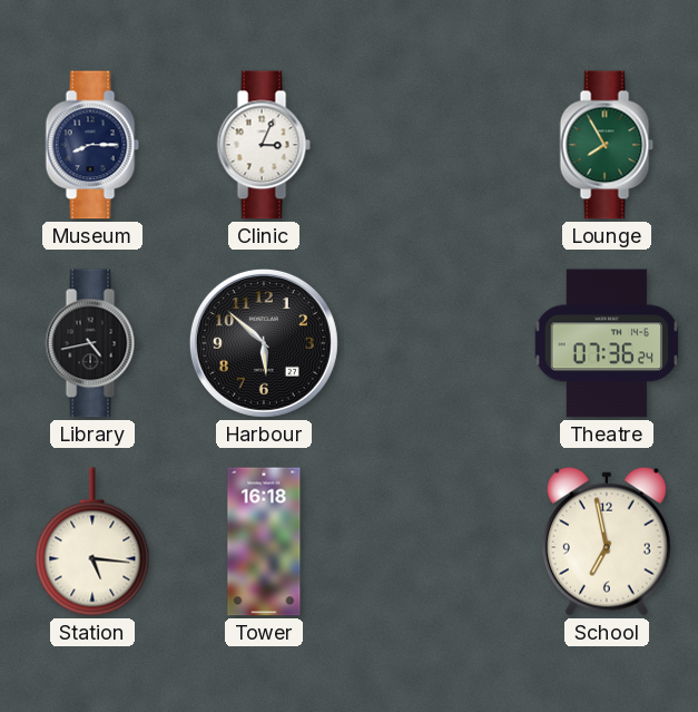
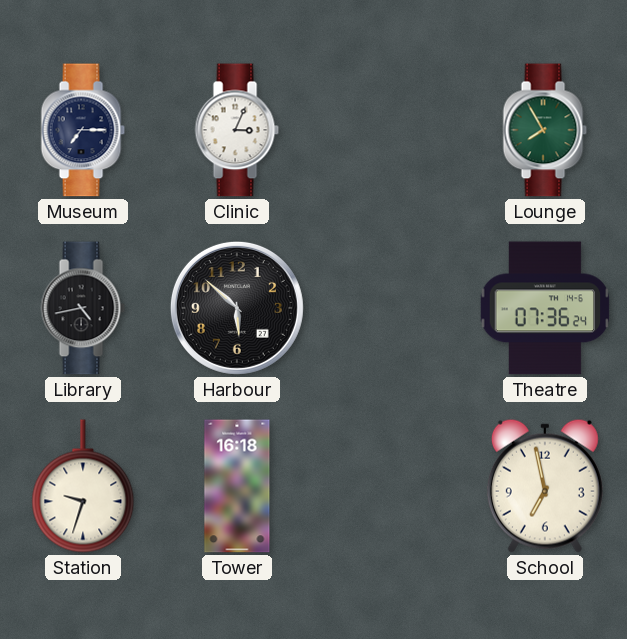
Museum: 8:15 -> 7:15 (83, 130)
Station: 5:16 -> 9:33 (83, 486)
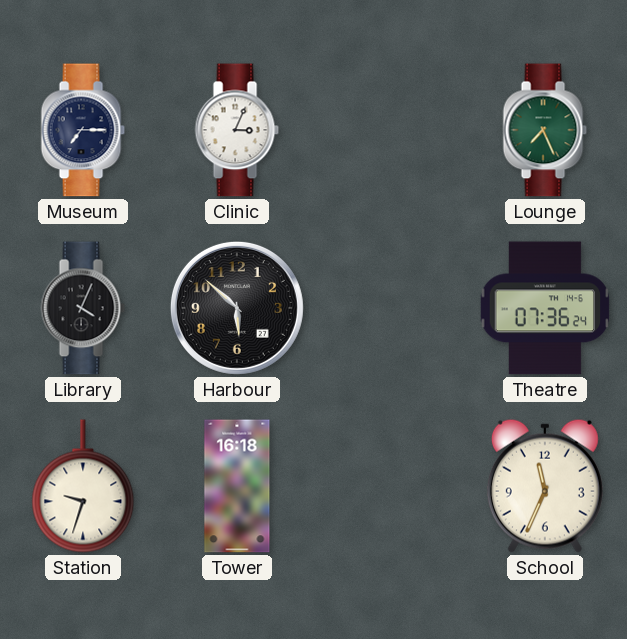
Lounge: 7:55 -> 7:26 (545, 130)
Library: 4:43 -> 4:04 (83, 308)
School: 6:58 -> 11:34 (545, 486)
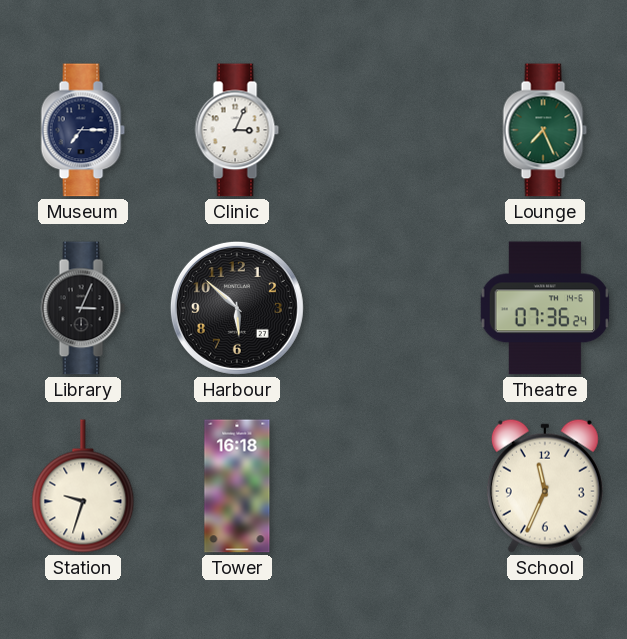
Library: 4:04 -> 3:04 (83, 308)
